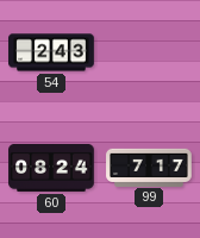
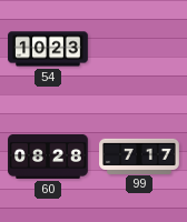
54: 2:43 -> 10:23 (48, 49)
60: 08:24 -> 08:28 (48, 157)
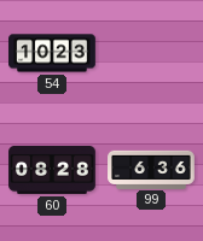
99: 7:17 -> 6:36 (151, 169)
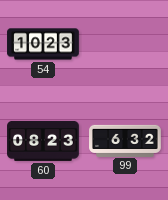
60: 08:28 -> 08:23 (43, 141)
99: 6:36 -> 6:32 (125, 140)
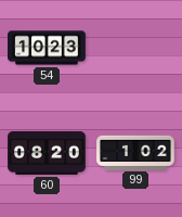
60: 08:23 -> 08:20 (47, 153)
99: 6:32 -> 1:02 (135, 152)
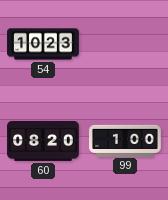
99: 1:02 -> 1:00 (125, 140)
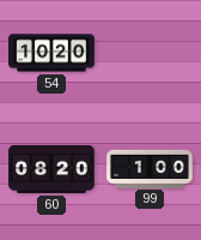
54: 10:23 -> 10:20 (51, 53)
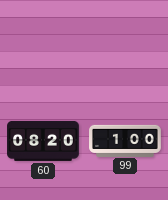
54: 10:20 -> none (51, 53)
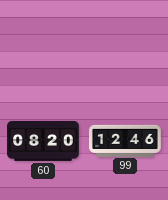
99: 1:00 -> 12:46 (125, 140)
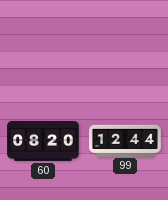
99: 12:46 -> 12:44 (125, 140)
